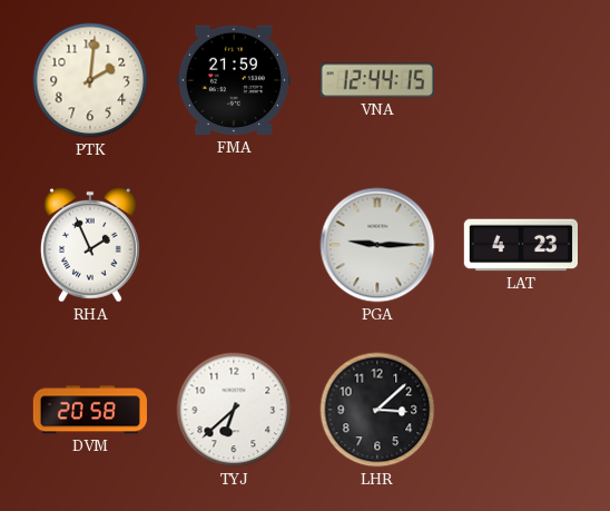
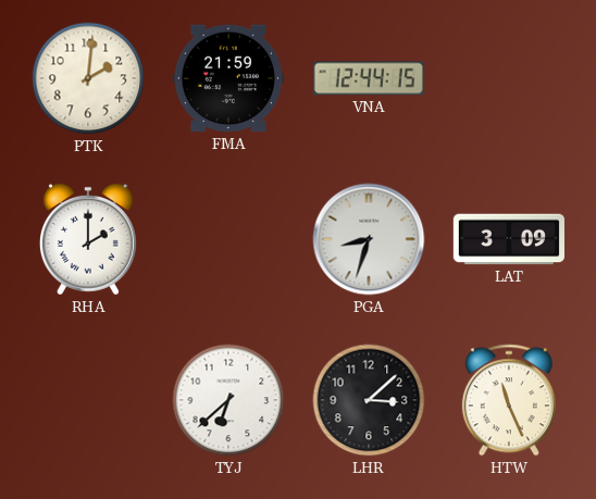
RHA: 1:56 -> 2:00 (88, 239)
PGA: 9:15 -> 8:33 (369, 239)
LAT: 4:23 -> 3:09 (508, 239)
DVM: 20:58 -> none (90, 410)
HTW: none -> 11:26 (509, 400)
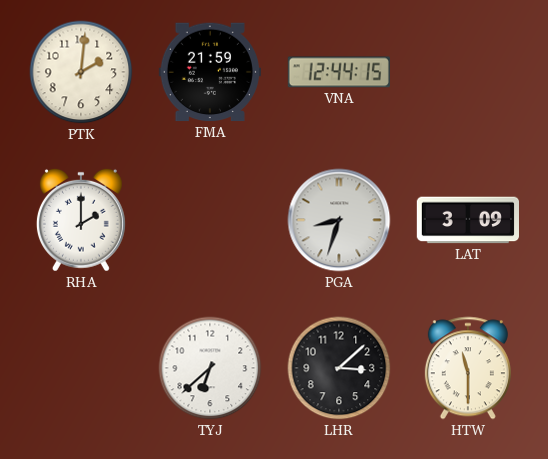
HTW: 11:26 -> 11:30 (468, 368)
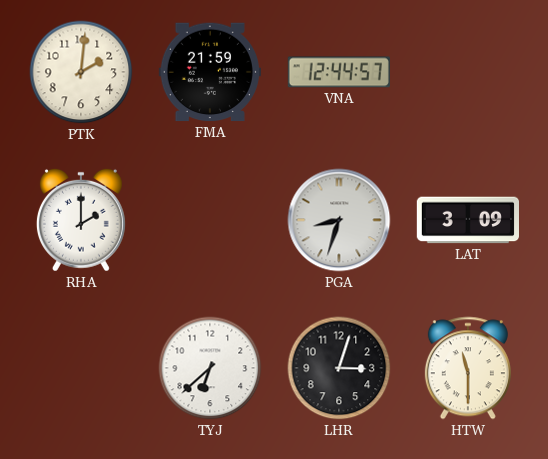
VNA: 12:44:15 -> 12:44:57 (339, 72)
LHR: 3:08 -> 3:03 (339, 368)
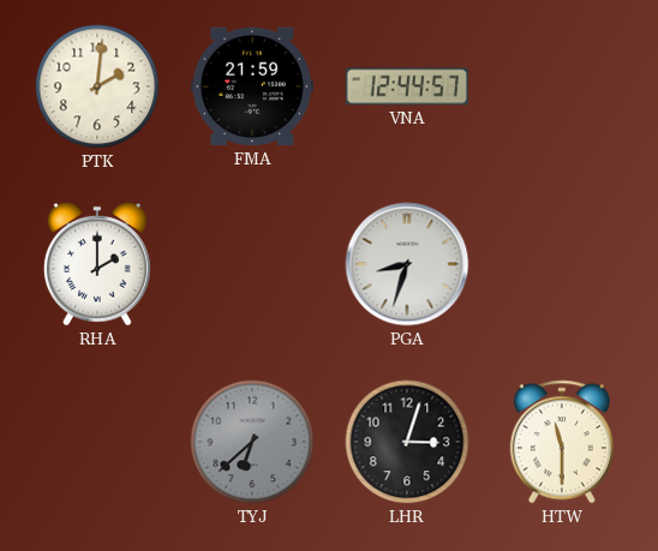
LAT: 3:09 -> none (467, 220)
TYJ dial: white -> grey (252, 442)
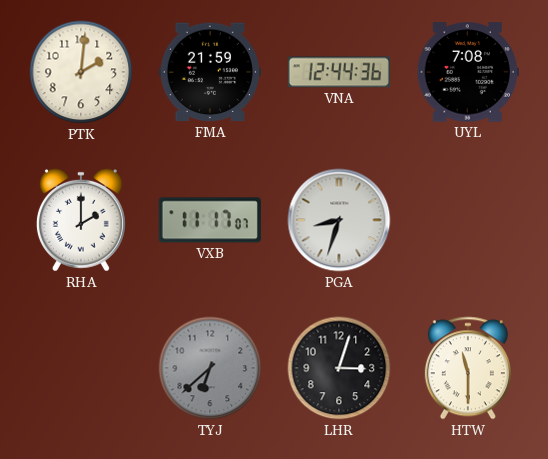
VNA: 12:44:57 -> 12:44:36 (339, 72)
UYL: none -> 7:08 (468, 72)
VXB: none -> 11:17 (210, 220)
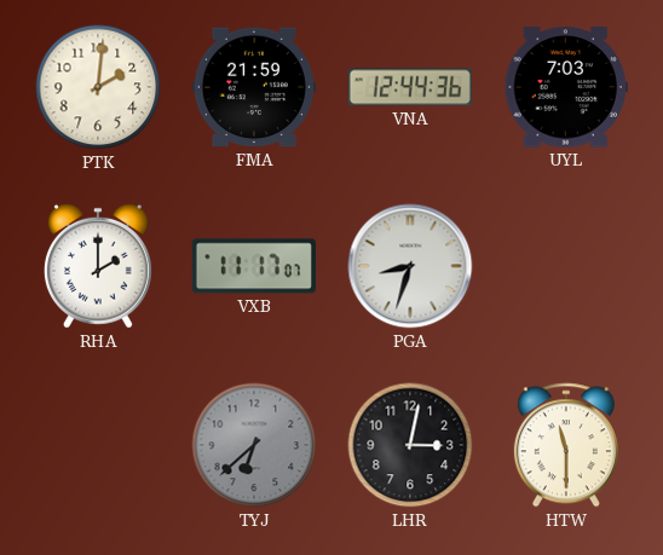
UYL: 7:08 -> 7:03 (566, 87)
LHR: 3:03 -> 3:02 (410, 445)
